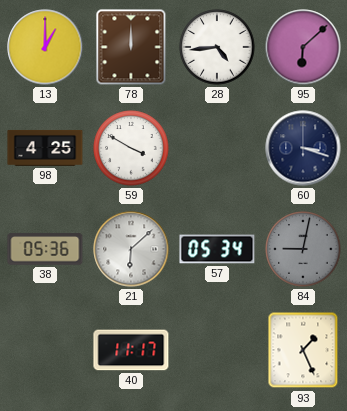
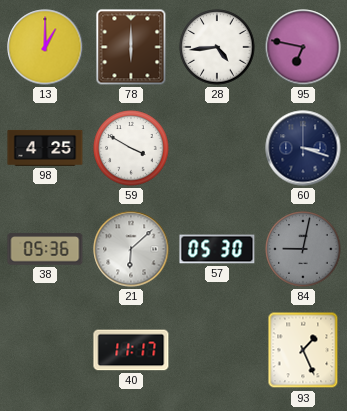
78: 12:00 -> 6:00 (131, 47)
95: 6:08 -> 6:47 (303, 47)
57: 05:34 -> 05:30 (217, 249)
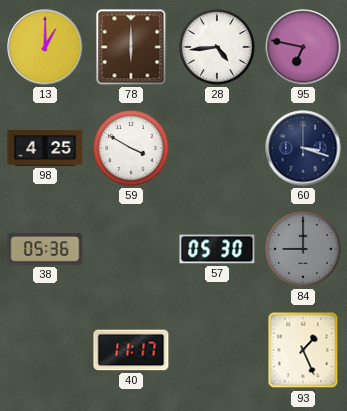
21: 6:08 -> none (131, 249)
84: 9:02 -> 9:00 (303, 249)
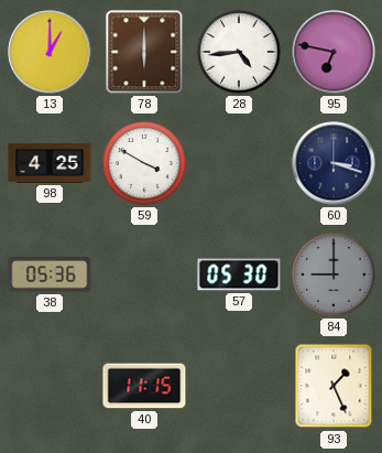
40: 11:17 -> 11:15 (144, 386)
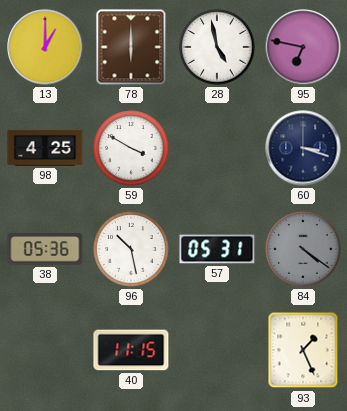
28: 4:44 -> 4:58 (217, 47)
96: none -> 10:28 (131, 249)
57: 05:30 -> 05:31 (217, 249)
84: 9:00 -> 4:21 (303, 249)
